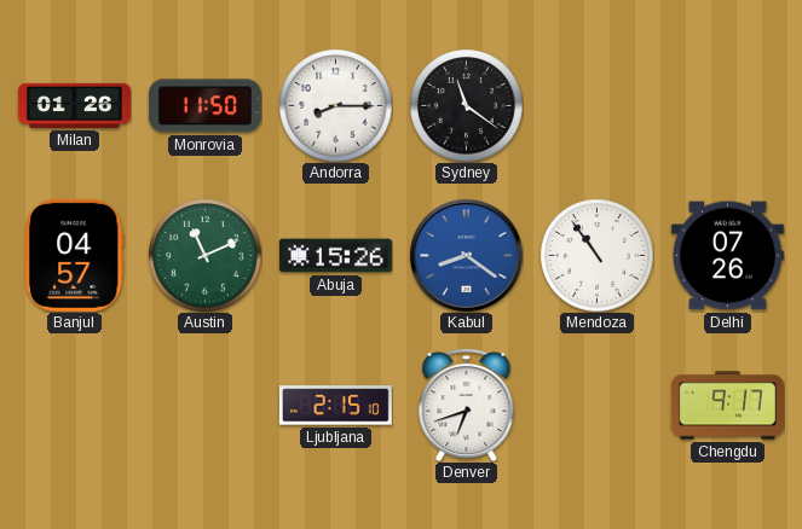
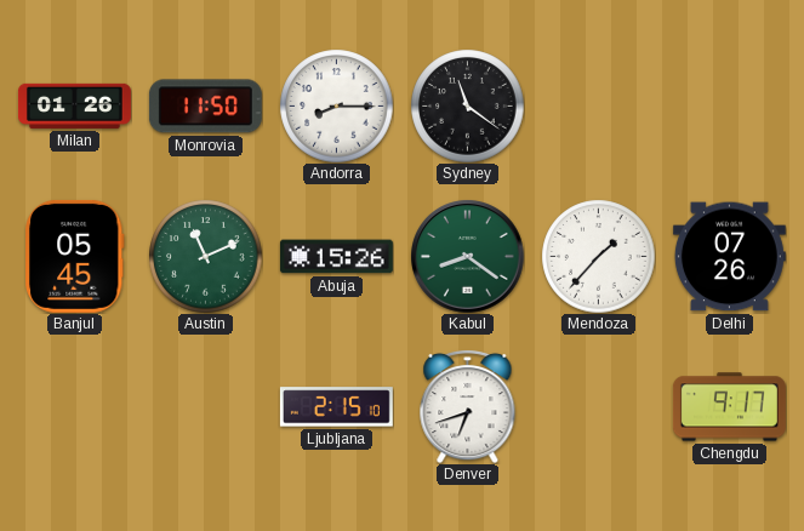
Banjul: 04:57 -> 05:45 (75, 256)
Kabul dial: blue -> green (468, 257)
Mendoza: 10:54 -> 1:37 (598, 256)
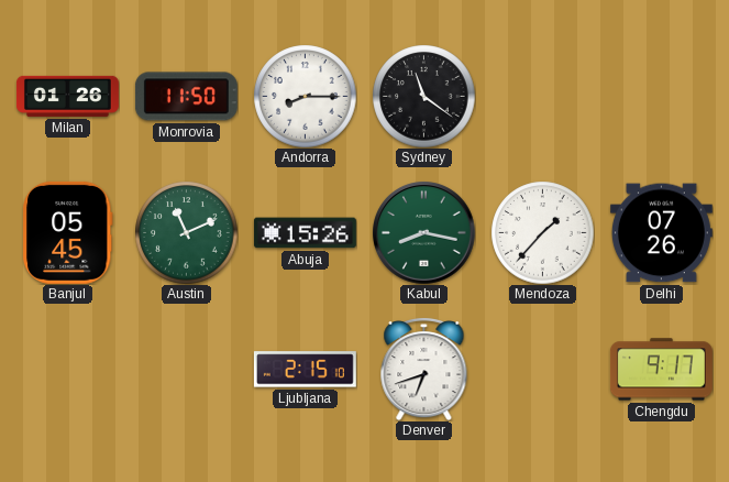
Kabul: 8:21 -> 8:17 (424, 233)
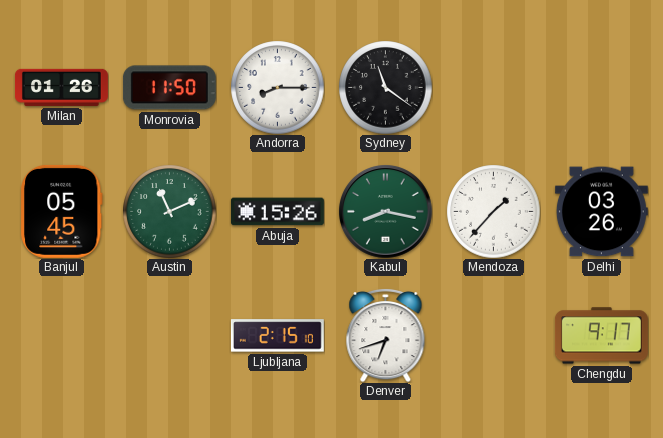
Delhi: 07:26 -> 03:26 (601, 212)
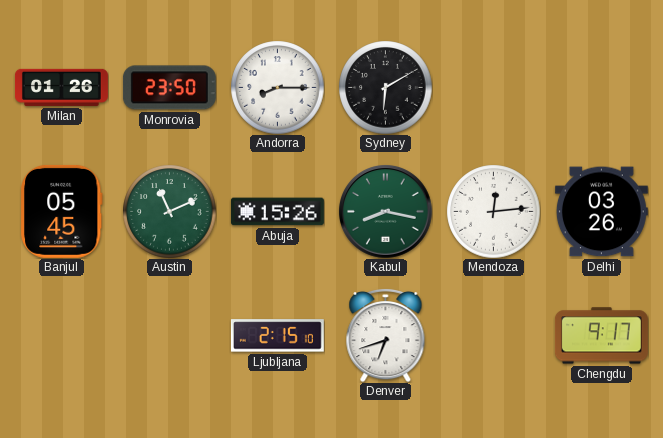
Monrovia: 11:50 -> 23:50 (169, 88)
Sydney: 11:21 -> 6:10 (385, 87)
Mendoza: 1:37 -> 12:14 (493, 211)
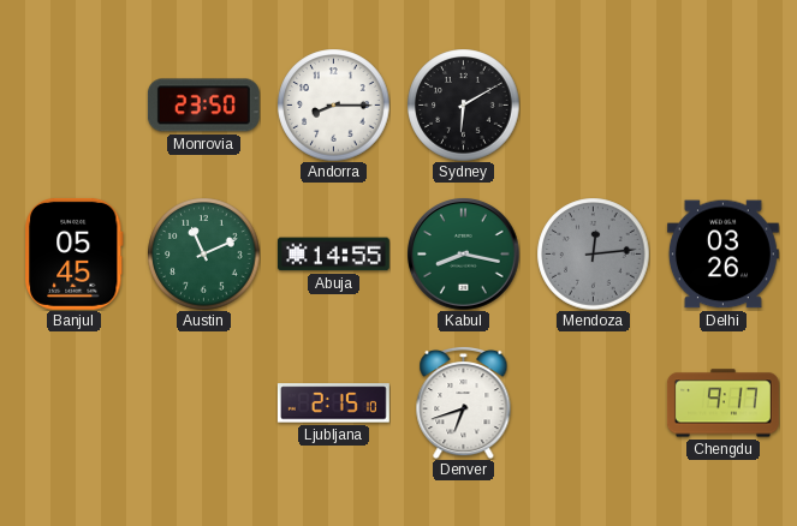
Milan: 01:26 -> none (61, 87)
Abuja: 15:26 -> 14:55 (333, 255)
Mendoza dial: white -> grey (593, 253)
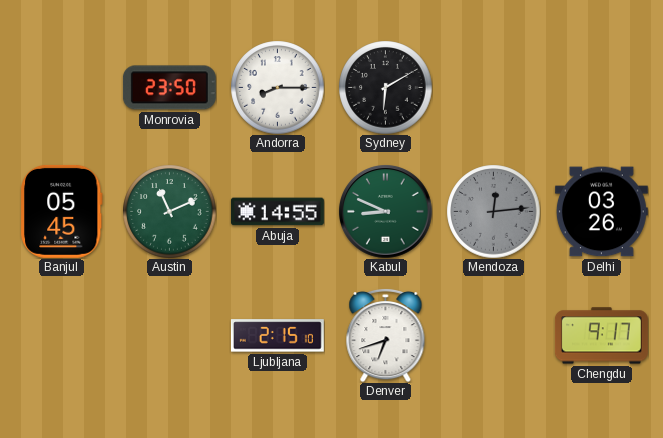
Kabul: 8:17 -> 8:49 (386, 212)
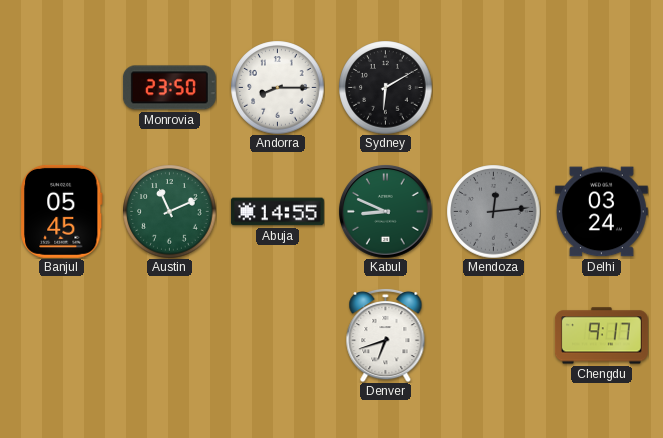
Delhi: 03:26 -> 03:24 (601, 212)
Ljubljana: 2:15 -> none (277, 336)
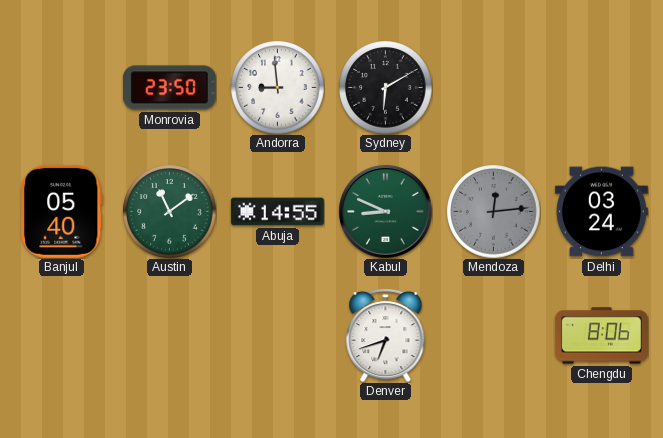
Andorra: 8:15 -> 8:59 (277, 87)
Banjul: 05:45 -> 05:40 (62, 211)
Austin: 11:11 -> 11:09 (169, 211)
Chengdu: 9:17 -> 8:06 (601, 336)
